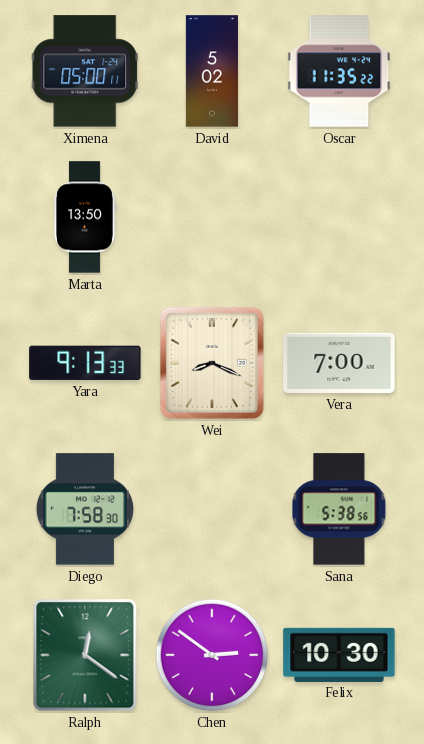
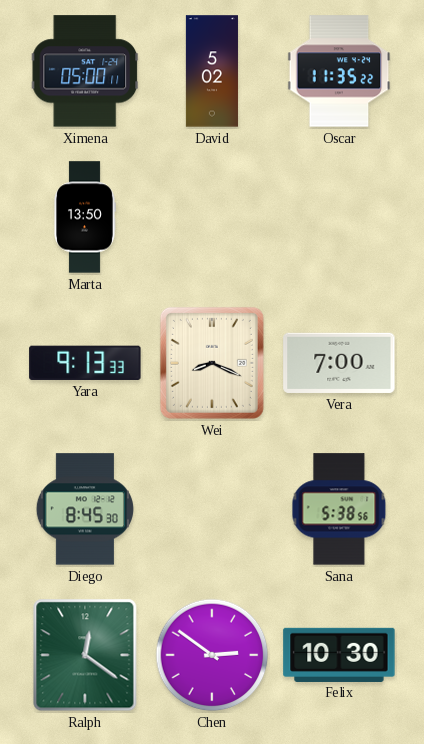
Diego: 7:58 -> 8:45 (85, 509)
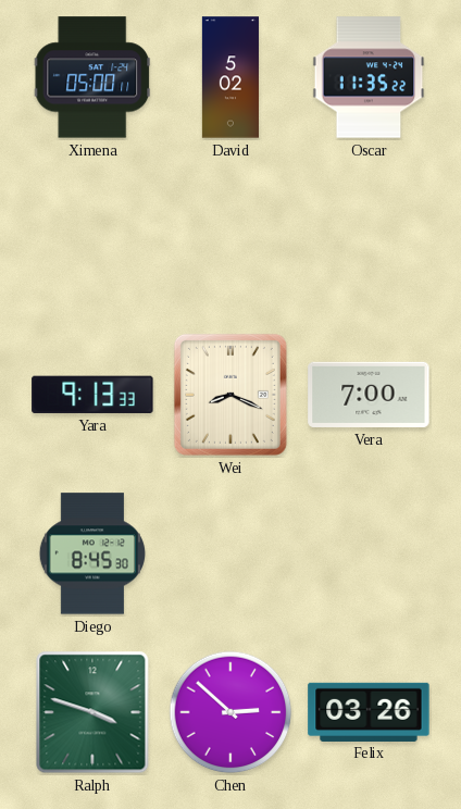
Marta: 13:50 -> none (85, 217)
Sana: 5:38 -> none (339, 509)
Ralph: 12:21 -> 3:48 (92, 712)
Chen: 2:51 -> 2:52 (230, 712)
Felix: 10:30 -> 03:26 (369, 711)
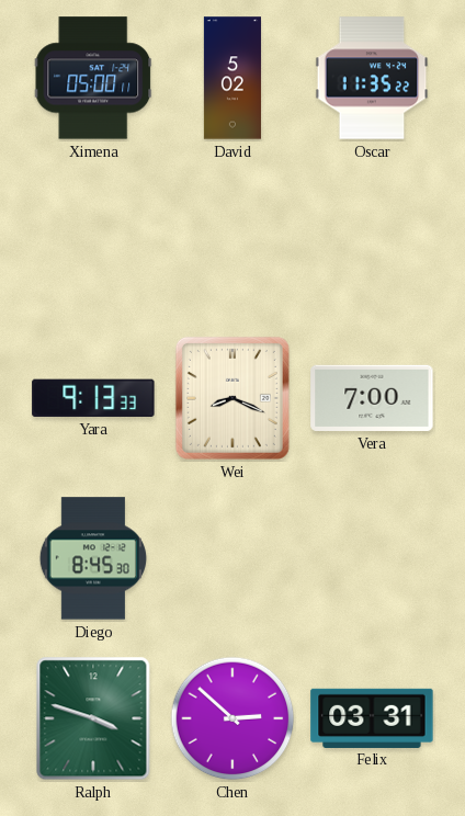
Felix: 03:26 -> 03:31 (372, 717)
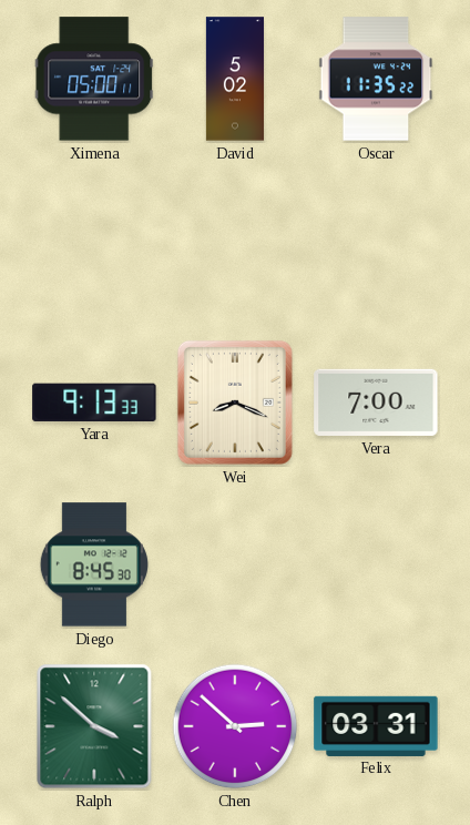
Ralph: 3:48 -> 3:52 (94, 726)
